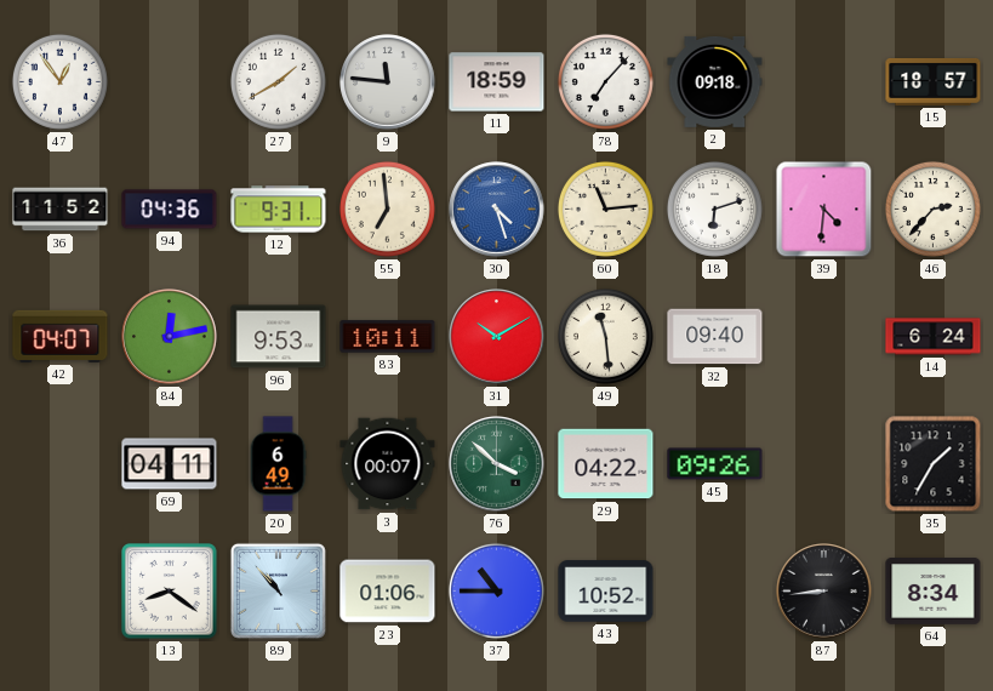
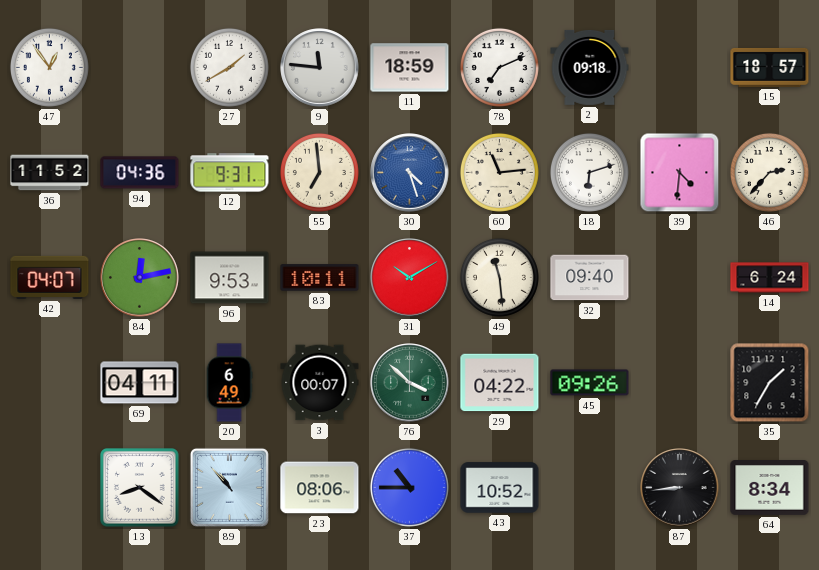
78: 7:07 -> 7:11 (499, 67)
23: 01:06 -> 08:06 (320, 488)
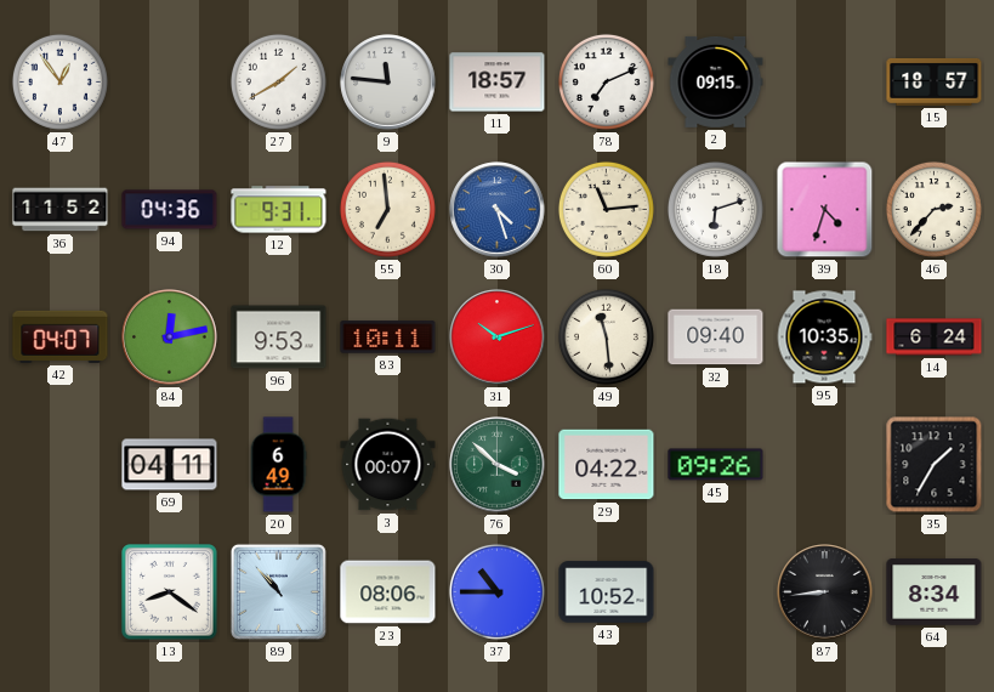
11: 18:59 -> 18:57 (498, 83)
2: 09:18 -> 09:15 (716, 81)
39: 4:31 -> 4:33 (825, 210)
31: 10:10 -> 10:12 (498, 338)
95: none -> 10:35 (824, 338)
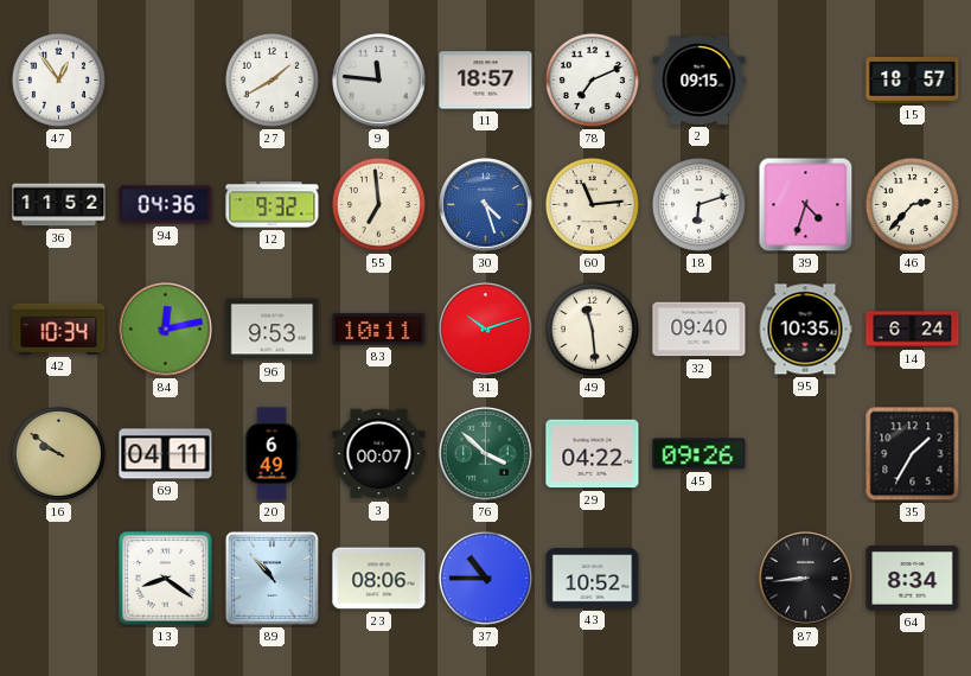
12: 9:31 -> 9:32 (273, 205)
42: 04:07 -> 10:34 (59, 329)
16: none -> 9:51 (58, 453)
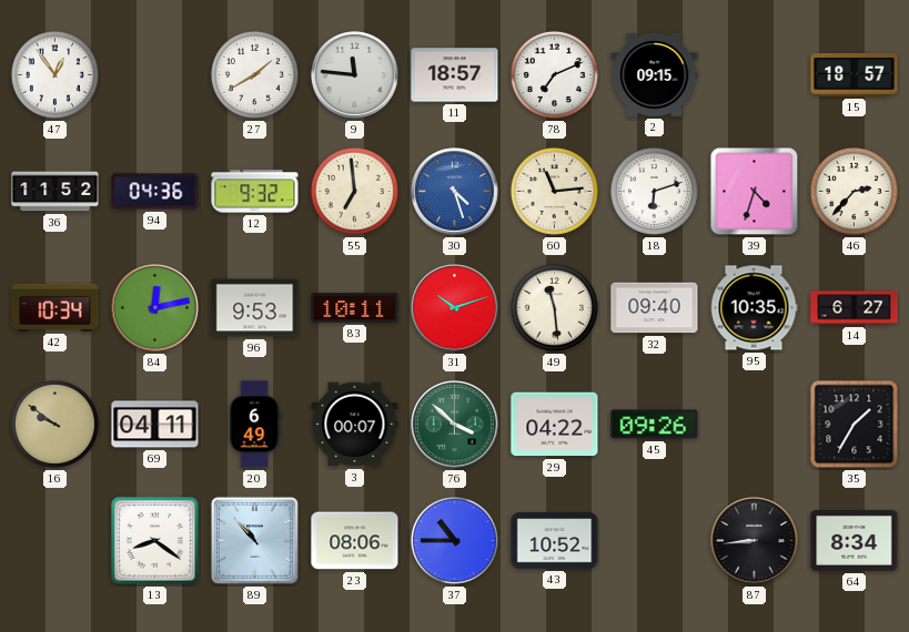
14: 6:24 -> 6:27 (855, 308)
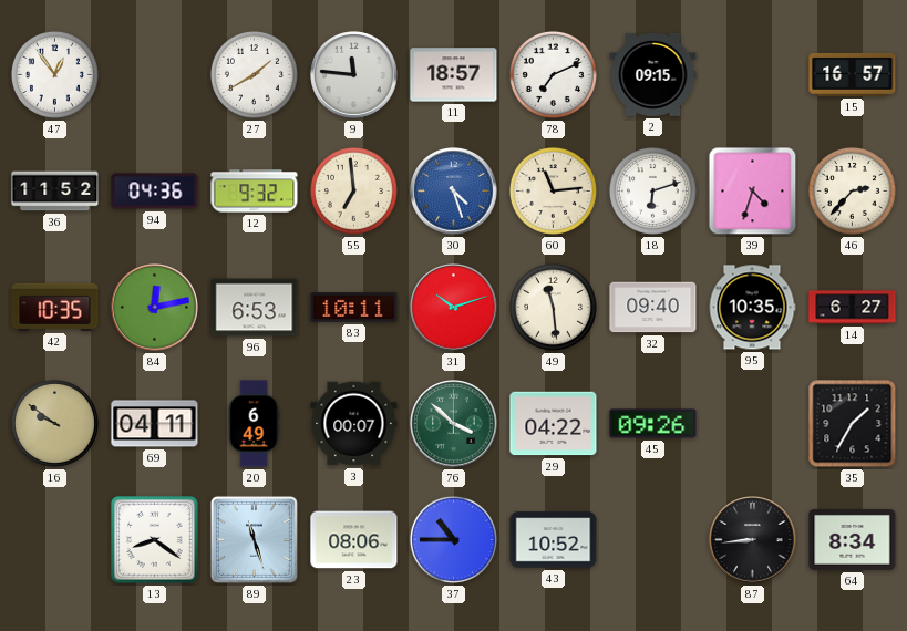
15: 18:57 -> 16:57 (853, 74)
42: 10:34 -> 10:35 (55, 307)
96: 9:53 -> 6:53 (255, 308)
89: 10:53 -> 11:27 (254, 539)
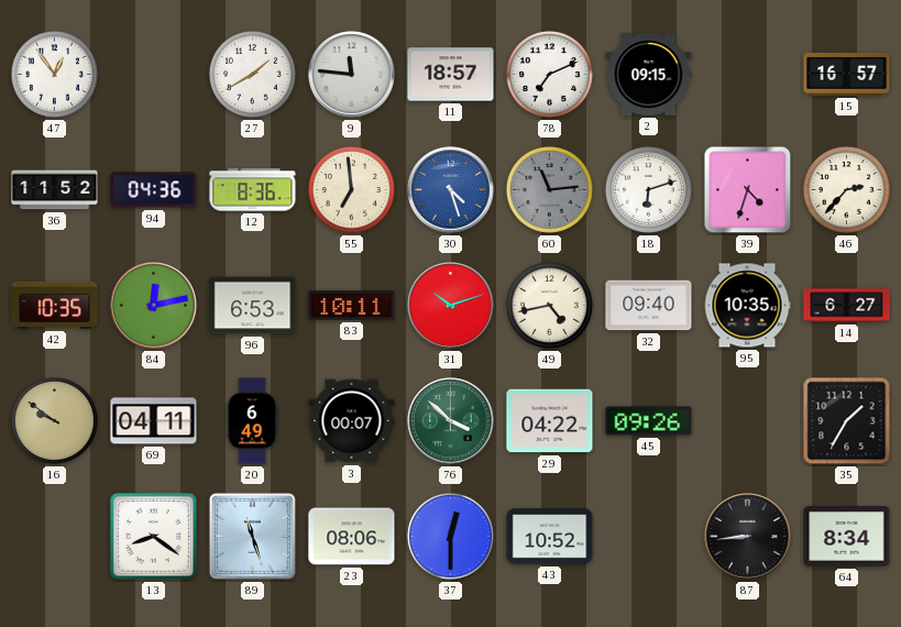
12: 9:32 -> 8:36 (253, 190)
60 dial: cream -> grey (549, 189)
49: 11:29 -> 4:43 (549, 305)
37: 10:45 -> 12:30 (450, 536)
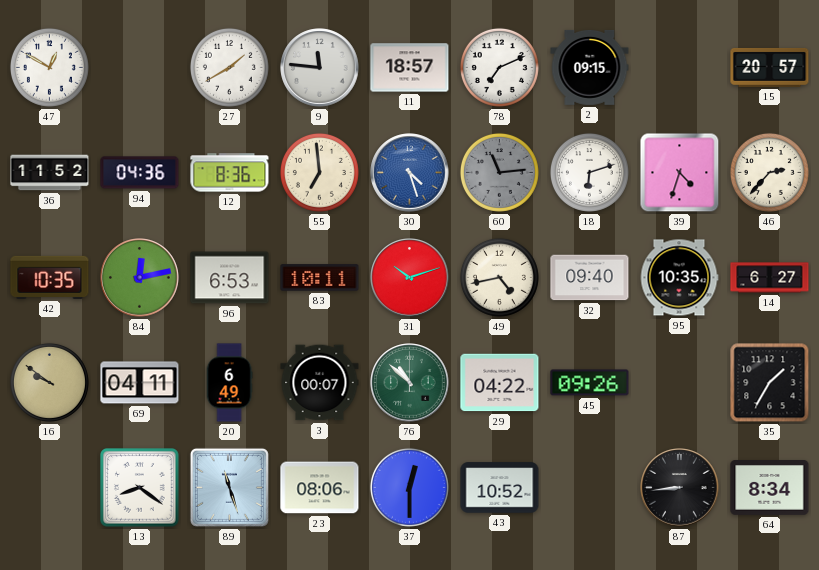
47: 12:54 -> 12:50 (49, 67)
15: 16:57 -> 20:57 (770, 67)
76: 3:52 -> 10:52 (410, 383)
